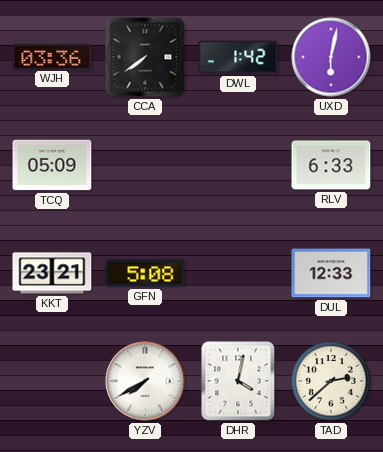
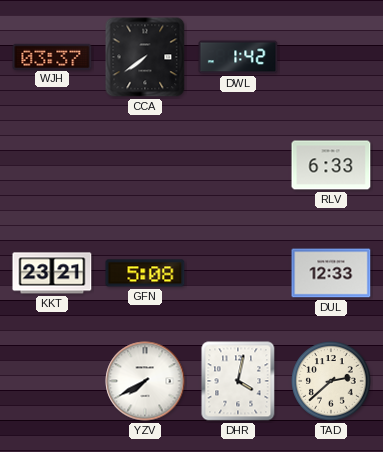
WJH: 03:36 -> 03:37 (52, 56)
UXD: 6:02 -> none (331, 57)
TCQ: 05:09 -> none (52, 165)
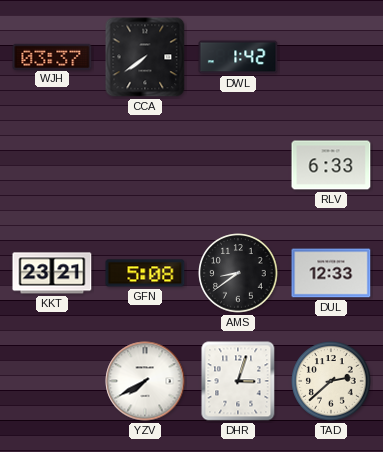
AMS: none -> 8:39 (238, 273)
DHR: 4:02 -> 3:03 (238, 381)
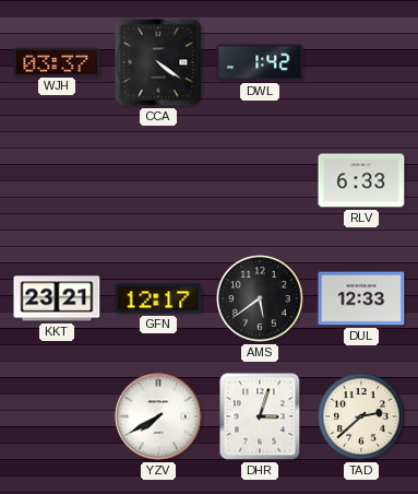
CCA: 7:39 -> 4:21 (158, 62)
GFN: 5:08 -> 12:17 (158, 298)
AMS: 8:39 -> 5:39 (260, 298)
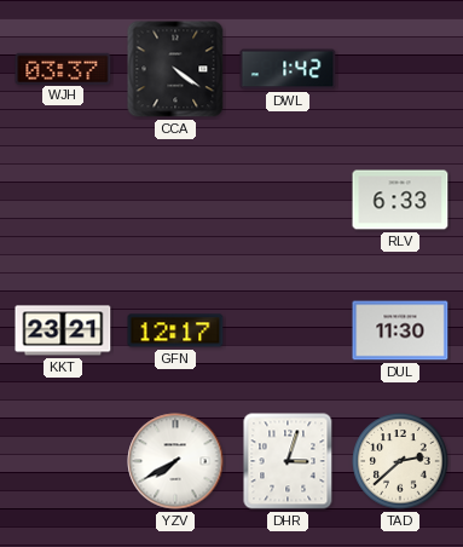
AMS: 5:39 -> none (260, 298)
DUL: 12:33 -> 11:30 (400, 330)
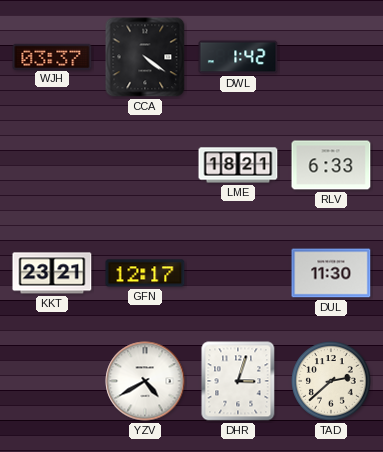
LME: none -> 18:21 (238, 165)
YZV: 7:40 -> 4:40 (145, 381)
